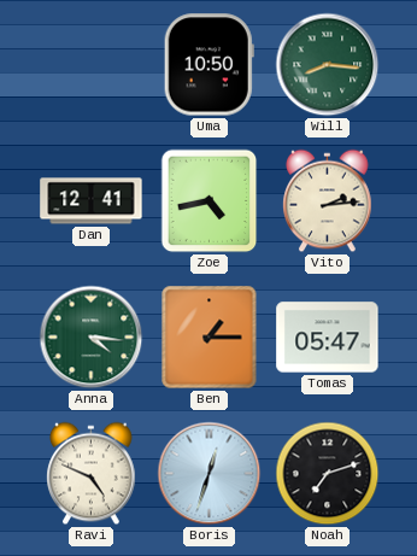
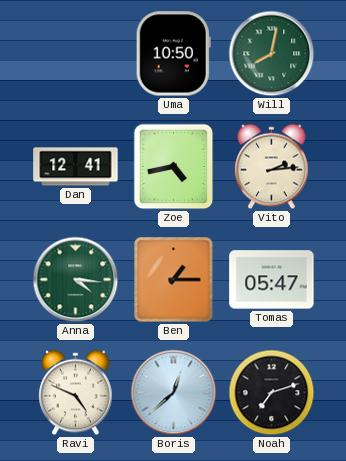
Will: 8:16 -> 8:02 (272, 54)
Boris: 12:33 -> 12:38 (174, 393)
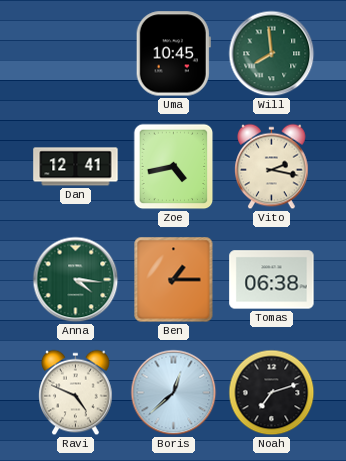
Uma: 10:50 -> 10:45 (173, 54)
Will: 8:02 -> 7:59 (272, 54)
Vito: 2:14 -> 2:17 (272, 167)
Tomas: 05:47 -> 06:38 (272, 280)
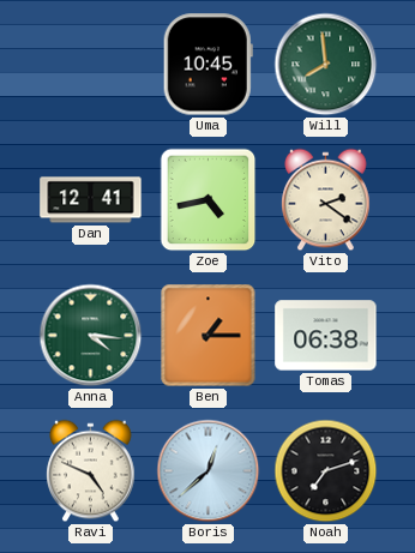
Vito: 2:17 -> 2:21 (326, 200)
